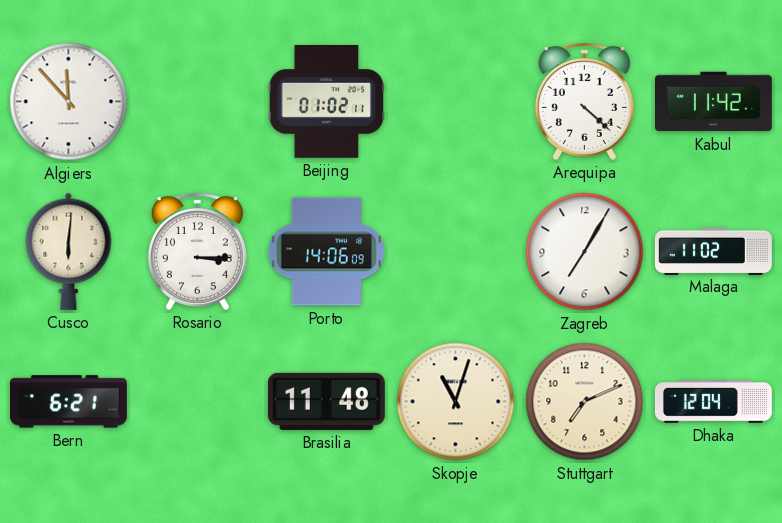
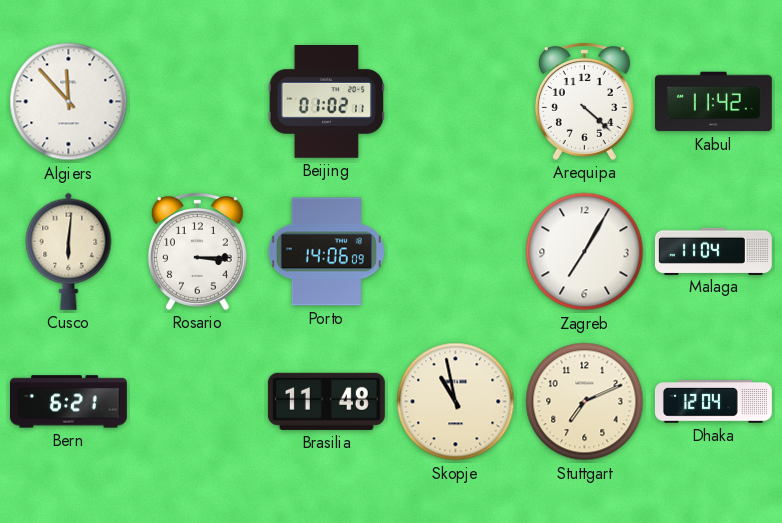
Malaga: 11:02 -> 11:04 (713, 251)
Skopje: 11:03 -> 10:58 (456, 402)
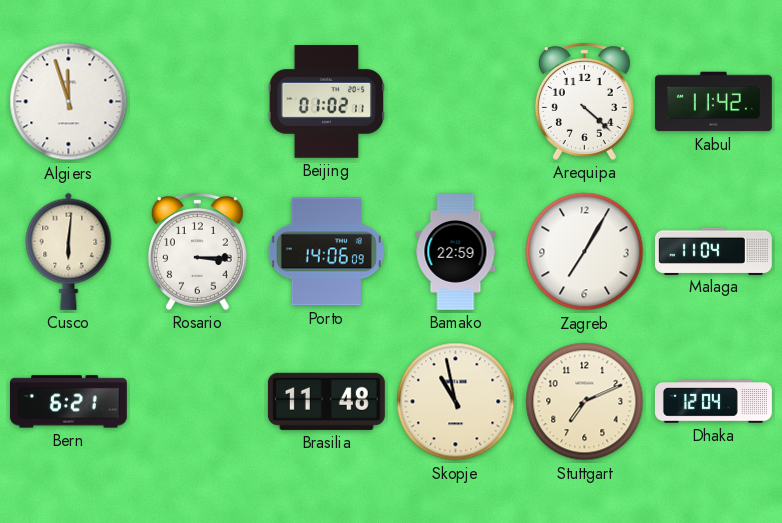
Algiers: 11:53 -> 11:57 (69, 102)
Bamako: none -> 22:59 (456, 252)
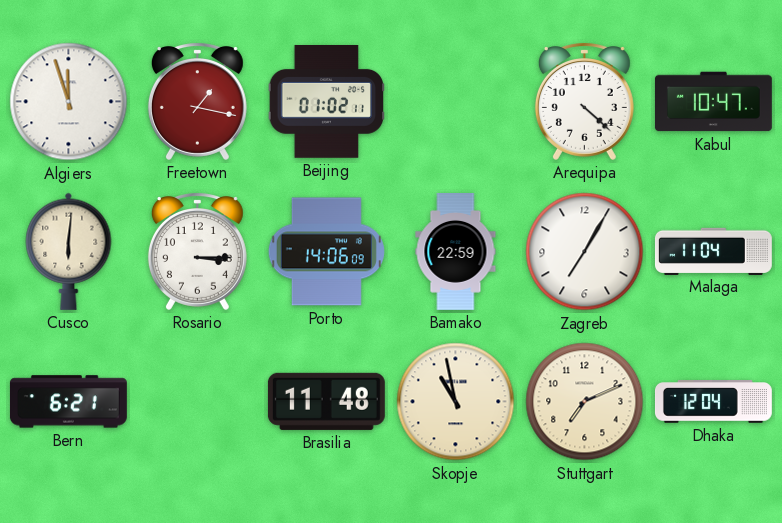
Freetown: none -> 1:17 (197, 101)
Kabul: 11:42 -> 10:47 (713, 102)
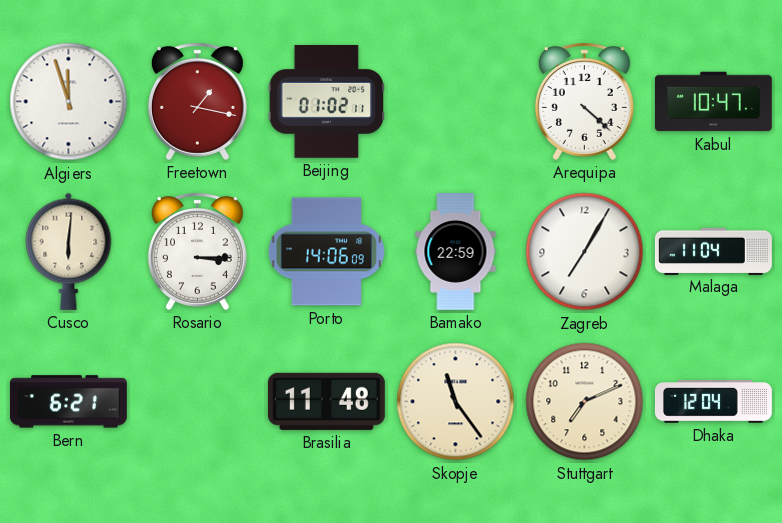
Skopje: 10:58 -> 11:24 (456, 402)
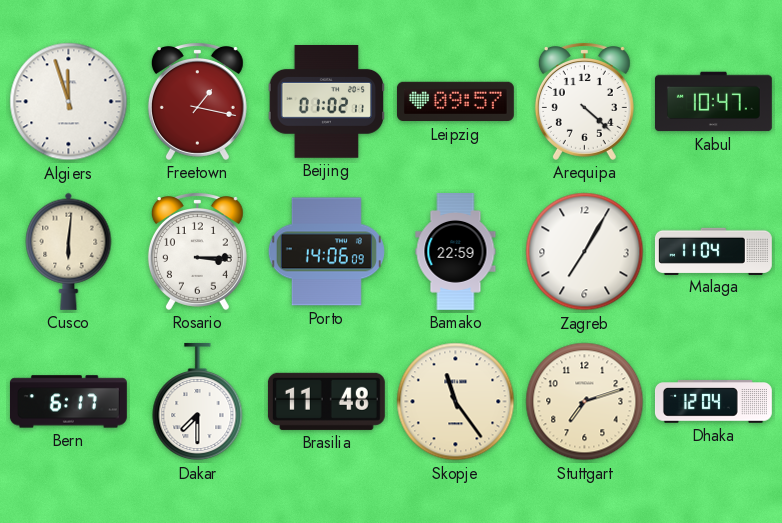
Leipzig: none -> 09:57 (455, 102)
Bern: 6:21 -> 6:17 (68, 402)
Dakar: none -> 7:30 (198, 402)
Stuttgart: 7:11 -> 7:12 (585, 402)
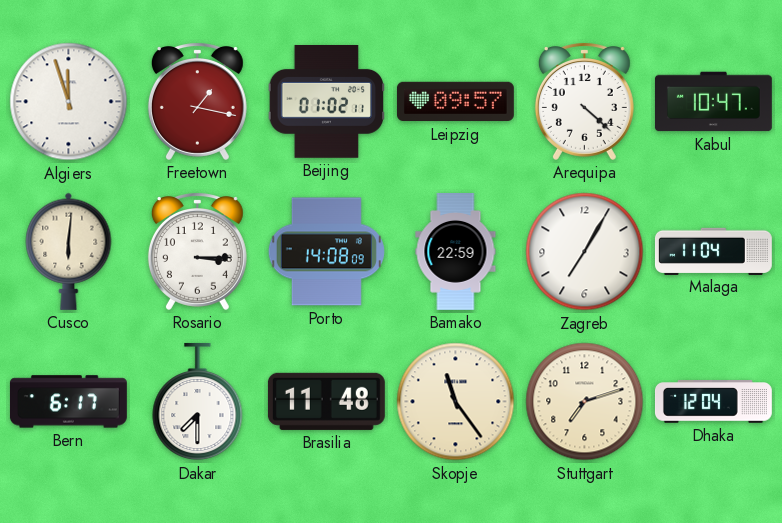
Porto: 14:06 -> 14:08 (326, 252)
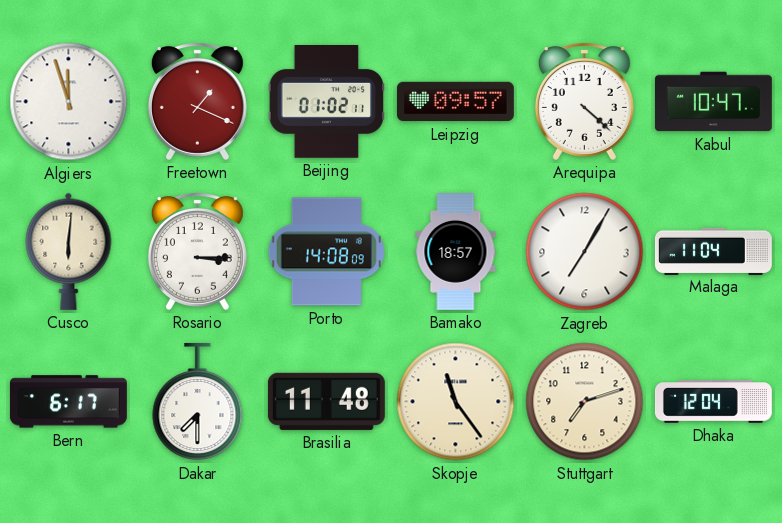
Freetown: 1:17 -> 1:19 (197, 101)
Bamako: 22:59 -> 18:57 (456, 252)
